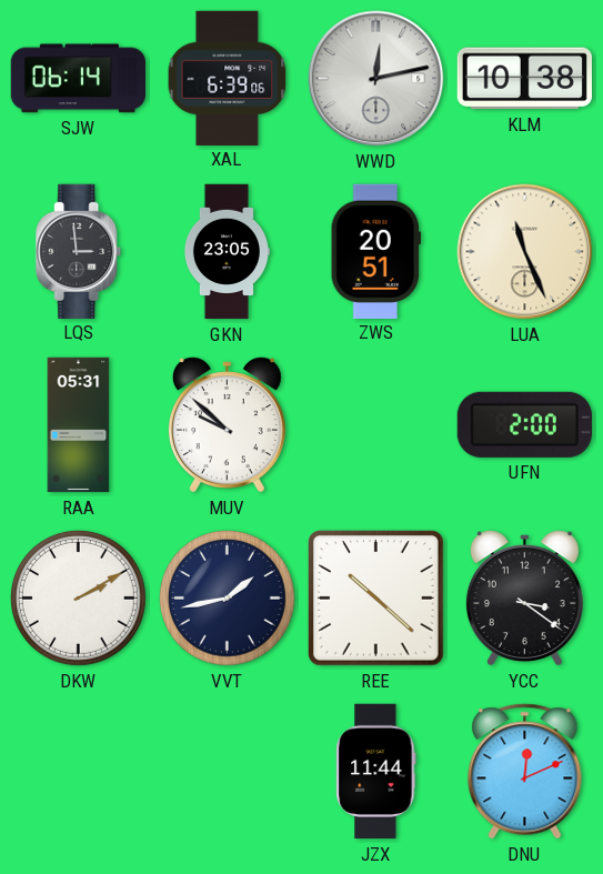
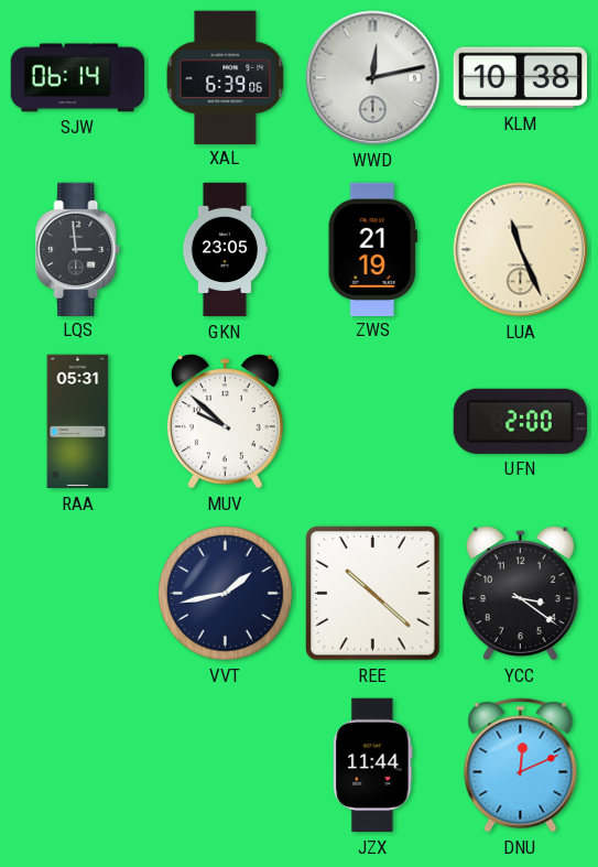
ZWS: 20:51 -> 21:19 (372, 249)
DKW: 2:10 -> none (78, 597)
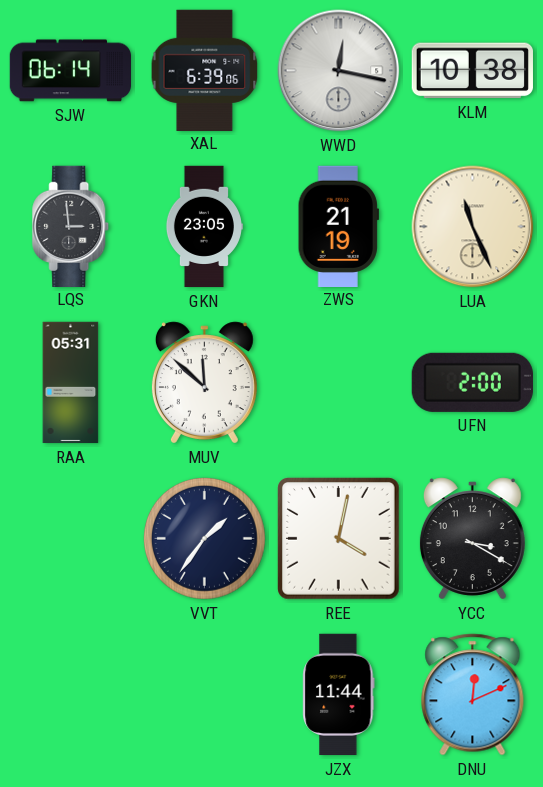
WWD: 12:13 -> 12:17 (339, 71)
MUV: 9:52 -> 11:52 (204, 383)
VVT: 1:43 -> 1:36 (204, 538)
REE: 10:22 -> 4:02 (339, 539)
YCC: 3:21 -> 3:20 (472, 539)
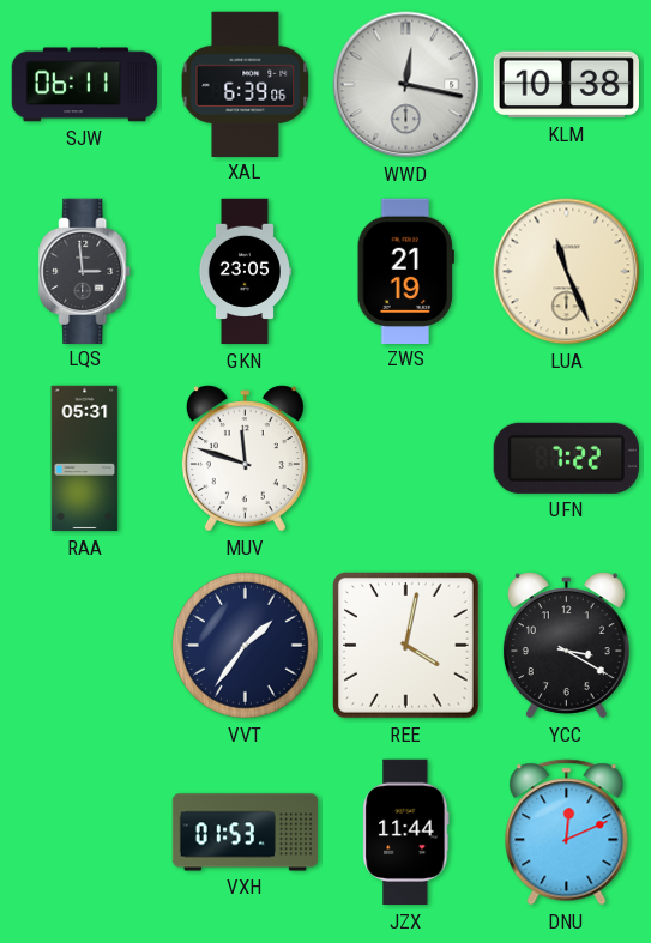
SJW: 06:14 -> 06:11 (84, 85)
MUV: 11:52 -> 11:48 (245, 459)
UFN: 2:00 -> 7:22 (566, 458)
VXH: none -> 01:53 (246, 833)
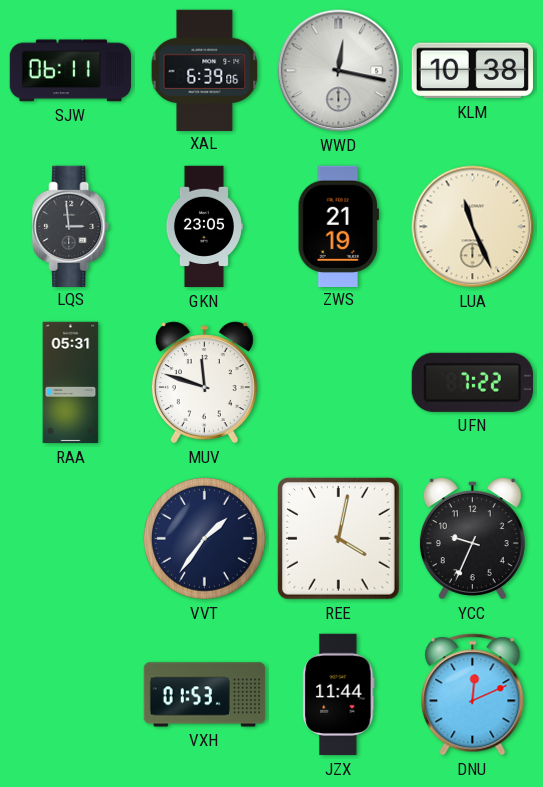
YCC: 3:20 -> 9:34 (472, 539)
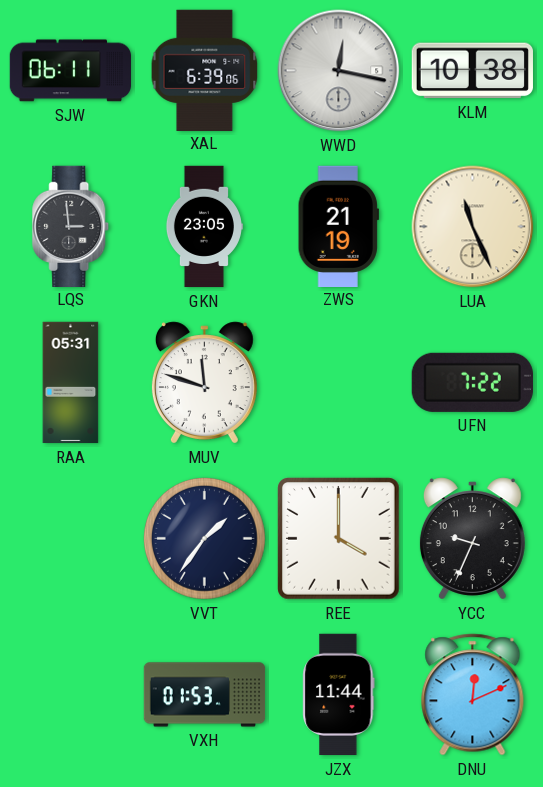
REE: 4:02 -> 4:00 (339, 539)
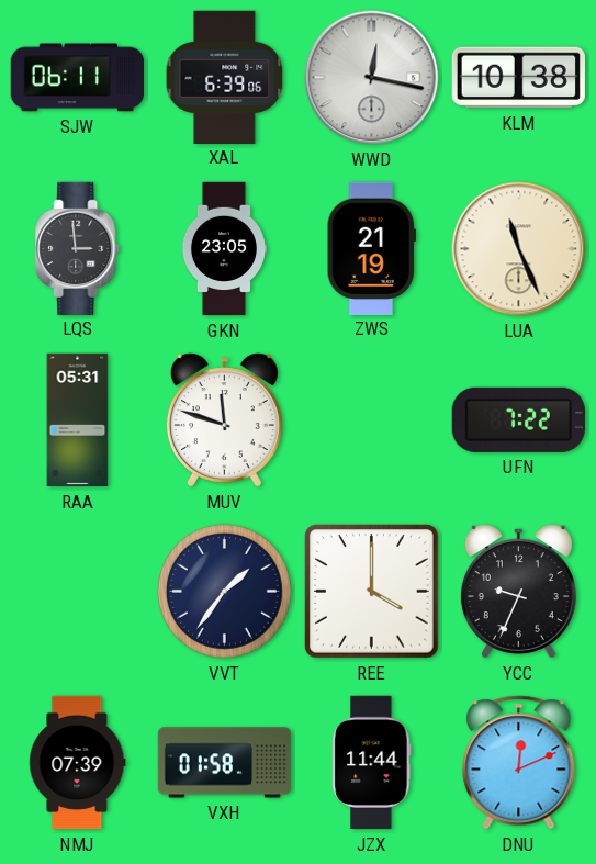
NMJ: none -> 07:39 (78, 763)
VXH: 01:53 -> 01:58 (225, 763)
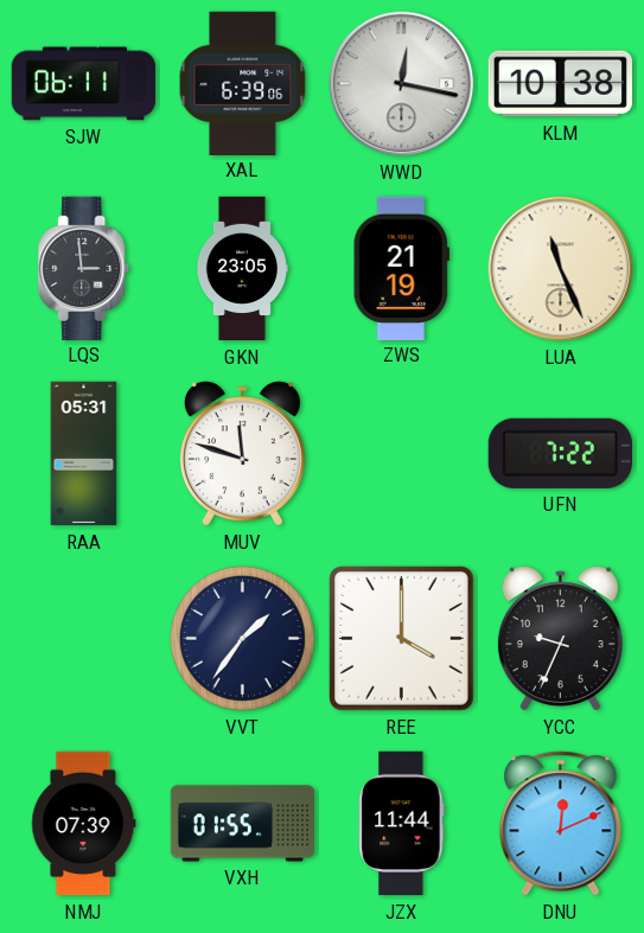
VXH: 01:58 -> 01:55 (243, 824)
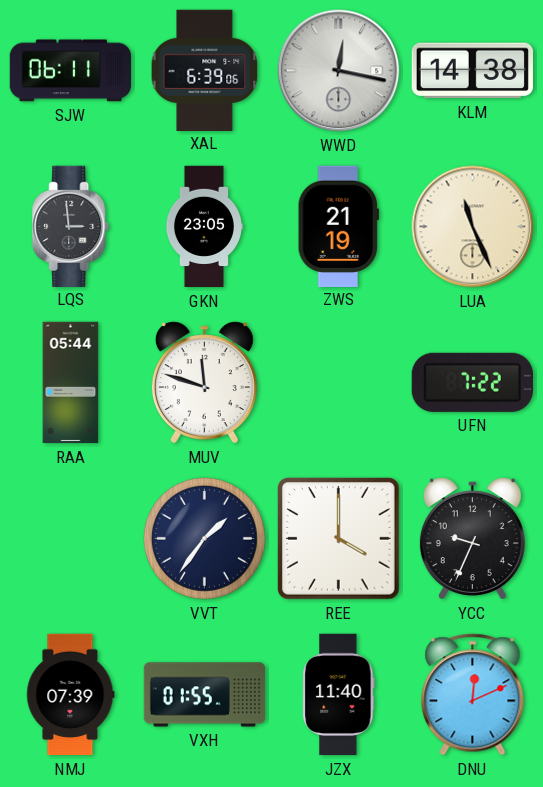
KLM: 10:38 -> 14:38 (472, 71)
RAA: 05:31 -> 05:44 (71, 383)
JZX: 11:44 -> 11:40 (339, 695)
